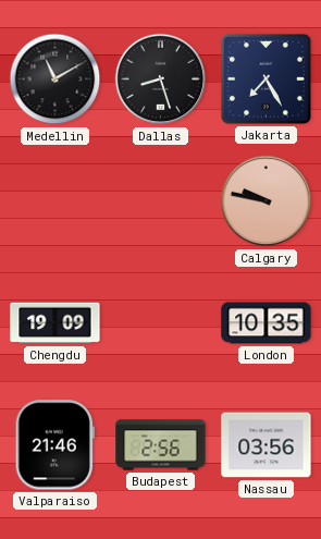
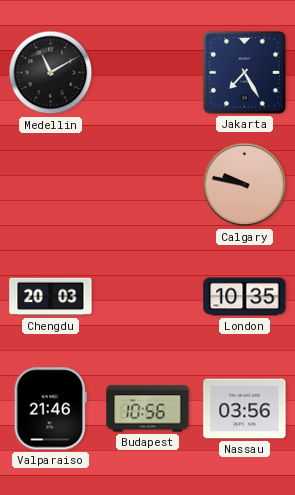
Dallas: 8:27 -> none (161, 79)
Chengdu: 19:09 -> 20:03 (51, 297)
Budapest: 2:56 -> 10:56 (148, 409)
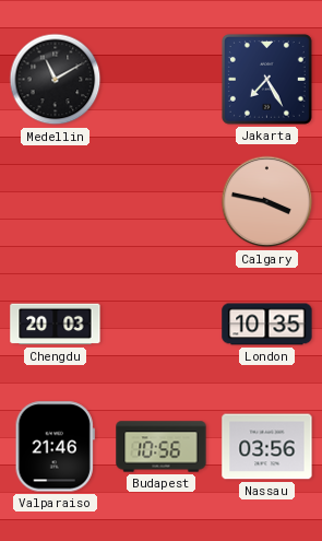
Calgary: 9:47 -> 3:47 (267, 202)
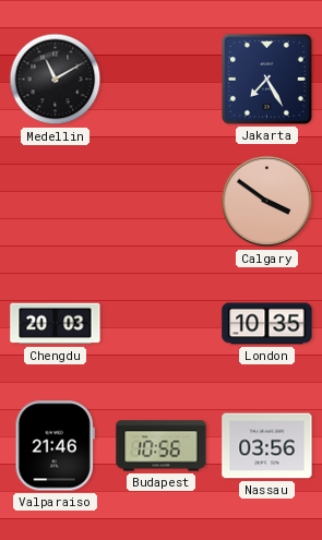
Calgary: 3:47 -> 3:51 (267, 202)
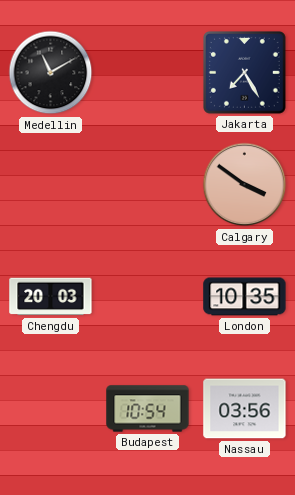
Valparaiso: 21:46 -> none (55, 446)
Budapest: 10:56 -> 10:54 (148, 409)
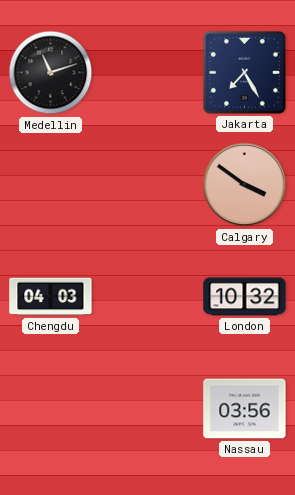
Medellin: 11:10 -> 11:12 (51, 73)
Chengdu: 20:03 -> 04:03 (51, 297)
London: 10:35 -> 10:32 (245, 297)
Budapest: 10:54 -> none (148, 409)
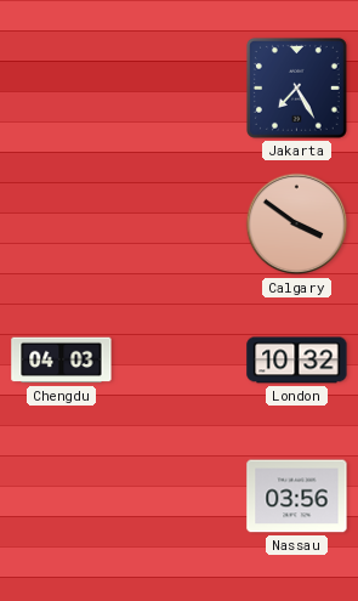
Medellin: 11:12 -> none (51, 73)
